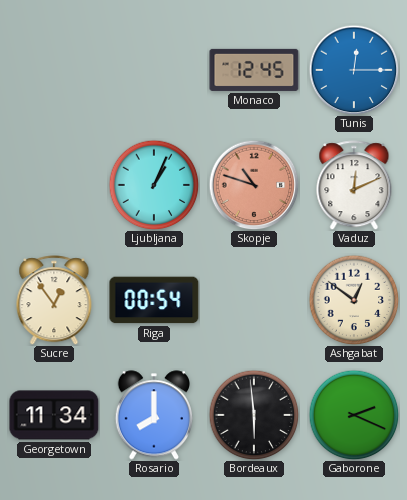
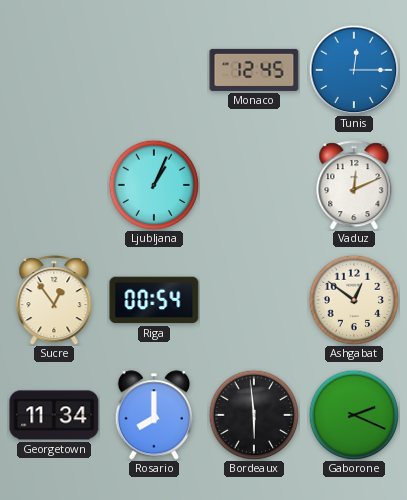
Skopje: 10:48 -> none (254, 185)
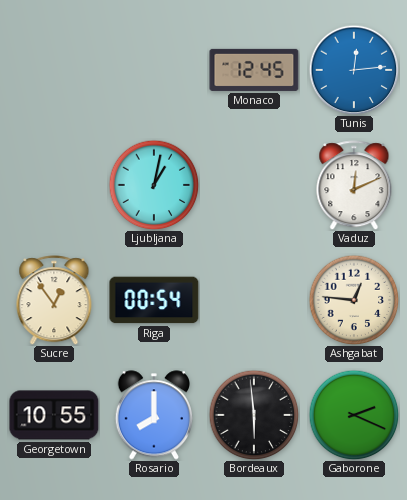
Tunis: 12:15 -> 12:14 (354, 70)
Ljubljana: 1:04 -> 1:02 (154, 185)
Ashgabat: 12:51 -> 12:46 (354, 300)
Georgetown: 11:34 -> 10:55 (54, 415)
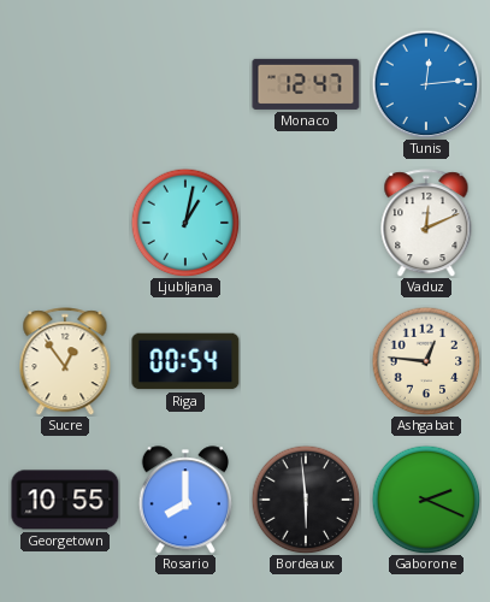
Monaco: 12:45 -> 12:47 (306, 84)
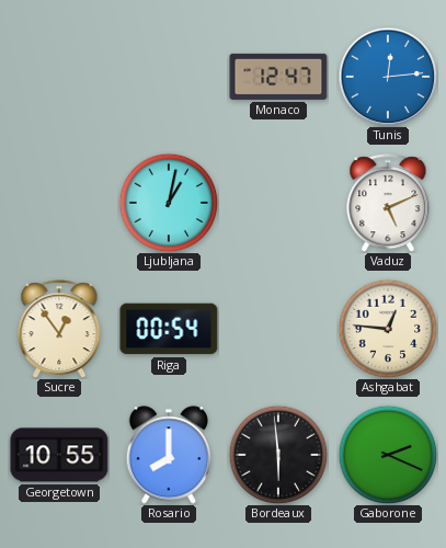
Vaduz: 12:11 -> 5:11 (388, 203)
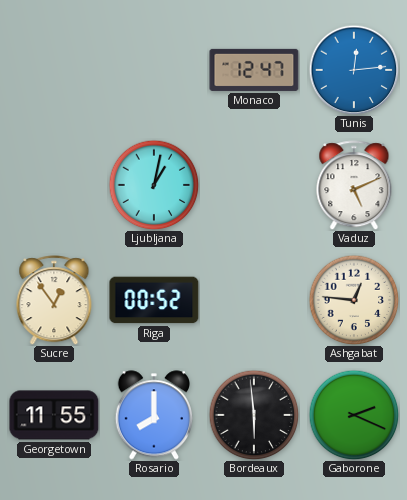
Riga: 00:54 -> 00:52 (154, 300)
Georgetown: 10:55 -> 11:55 (54, 415)
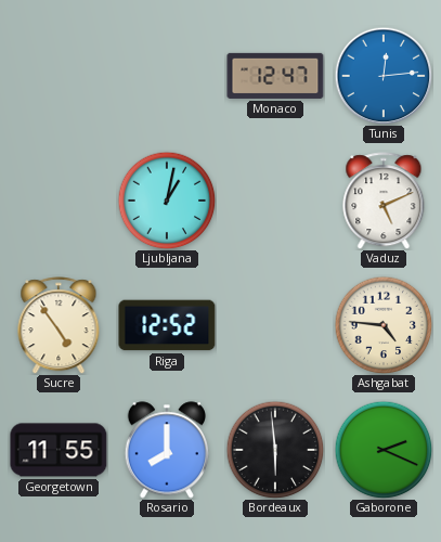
Sucre: 12:54 -> 4:54 (59, 325)
Riga: 00:52 -> 12:52 (167, 325)
Ashgabat: 12:46 -> 4:46 (384, 325)
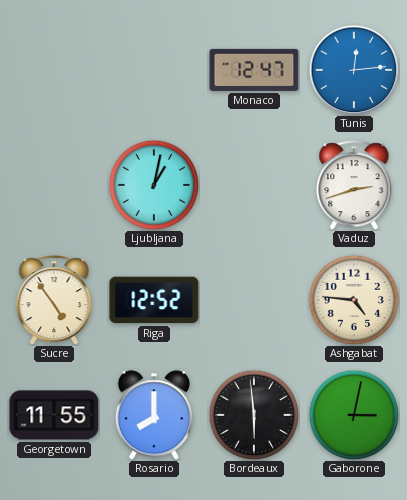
Vaduz: 5:11 -> 2:42 (354, 185)
Gaborone: 2:19 -> 3:02 (354, 415)
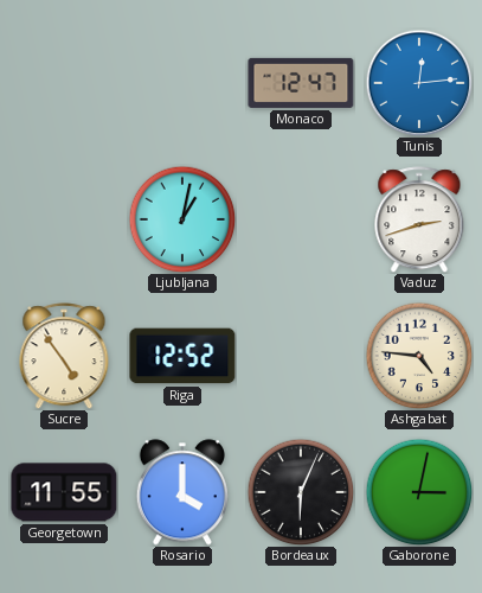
Rosario: 8:00 -> 4:00 (181, 492)
Bordeaux: 5:59 -> 6:04 (301, 492)
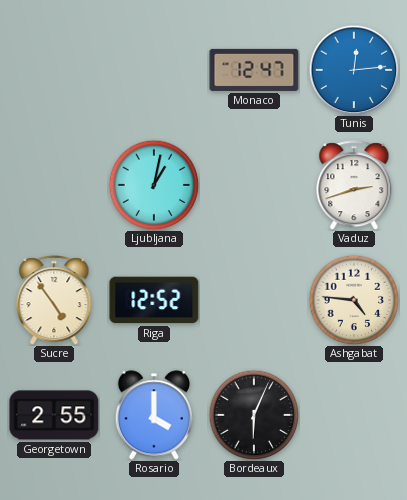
Georgetown: 11:55 -> 2:55 (54, 415)
Gaborone: 3:02 -> none (419, 492)
